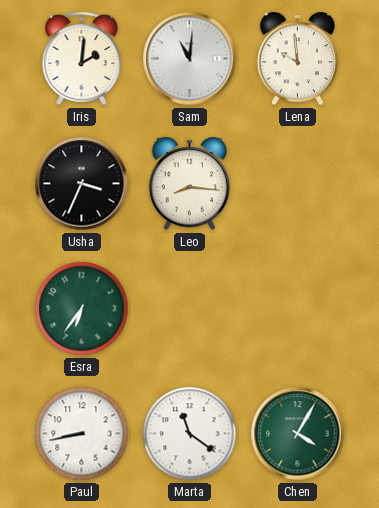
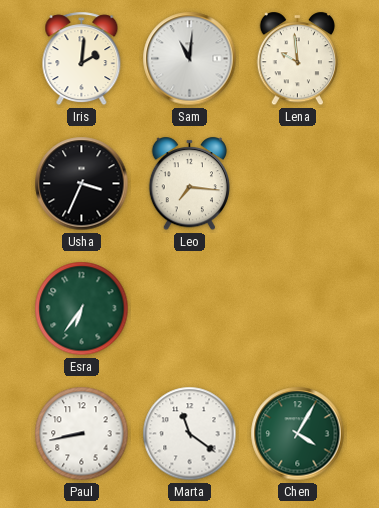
Leo: 8:16 -> 7:16 (189, 184)
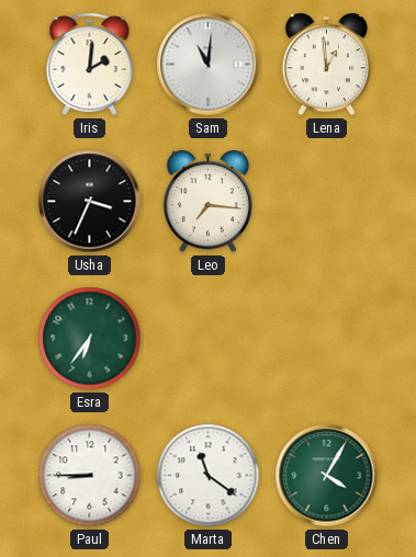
Lena: 9:59 -> 12:59 (326, 65)
Paul: 8:43 -> 8:45 (90, 476)
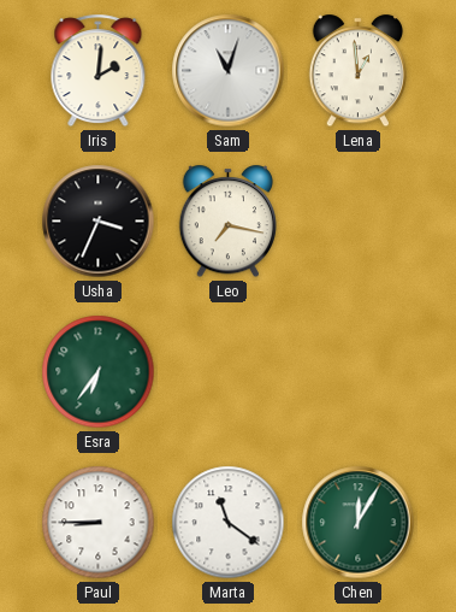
Sam: 11:01 -> 11:03 (229, 71)
Leo: 7:16 -> 7:17 (227, 222)
Chen: 4:05 -> 12:05 (359, 523)
